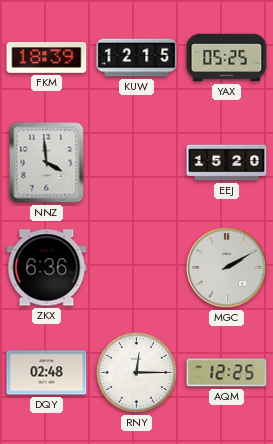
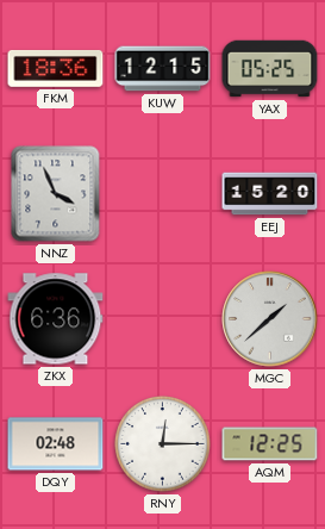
FKM: 18:39 -> 18:36 (56, 69)
NNZ: 3:59 -> 3:56 (56, 194)
MGC: 2:10 -> 1:38 (270, 319)
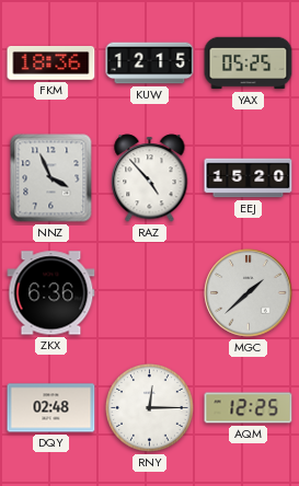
RAZ: none -> 4:53 (150, 178)
